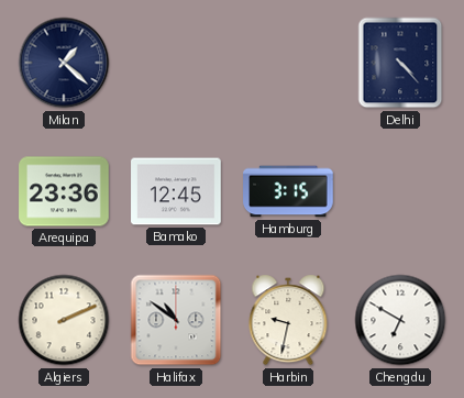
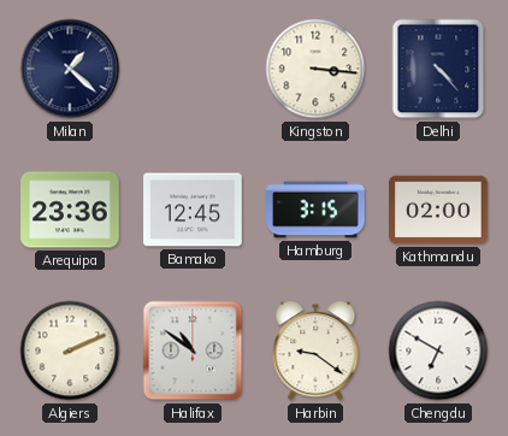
Kingston: none -> 3:16 (315, 69)
Kathmandu: none -> 02:00 (438, 210)
Harbin: 9:32 -> 9:21 (315, 350)
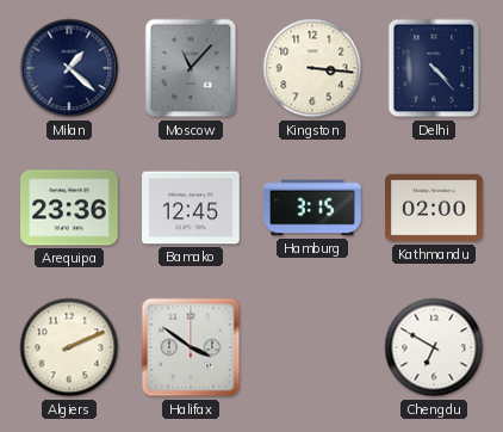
Moscow: none -> 11:07 (191, 68)
Halifax: 10:51 -> 3:51 (191, 347)
Harbin: 9:21 -> none (315, 350)
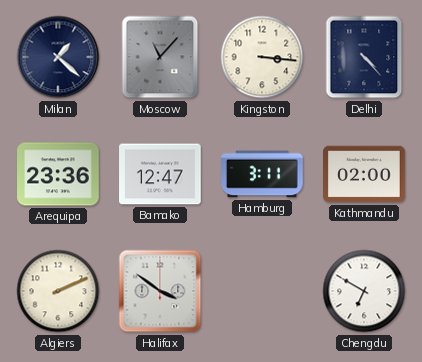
Bamako: 12:45 -> 12:47 (160, 174)
Hamburg: 3:15 -> 3:11 (262, 174)
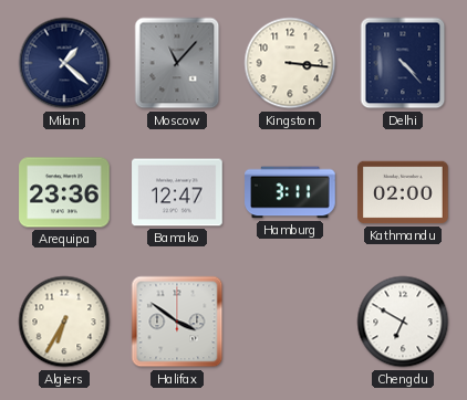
Algiers: 2:11 -> 6:35 (64, 322)
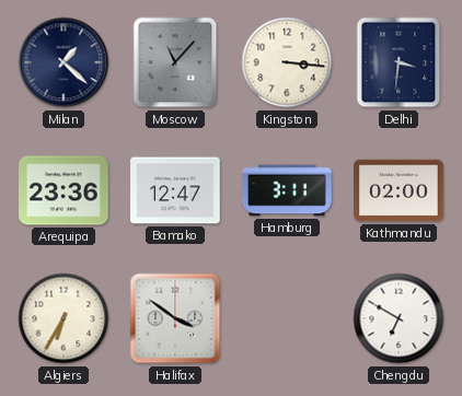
Delhi: 4:23 -> 3:31 (399, 62)
